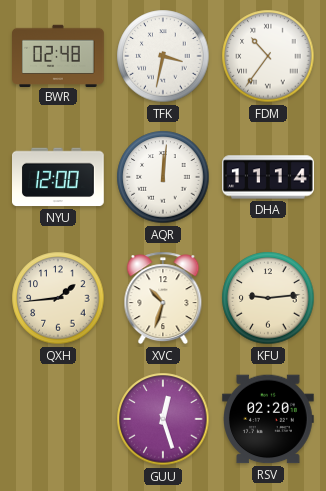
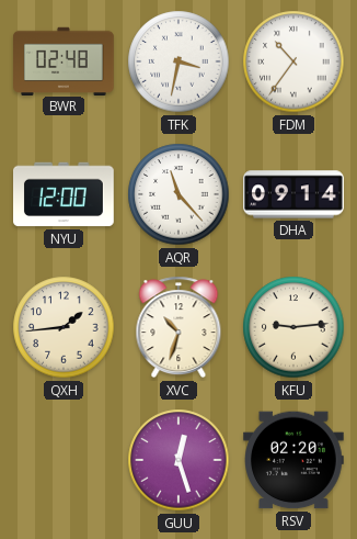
AQR: 12:01 -> 11:23 (178, 194)
DHA: 11:14 -> 09:14 (293, 194)
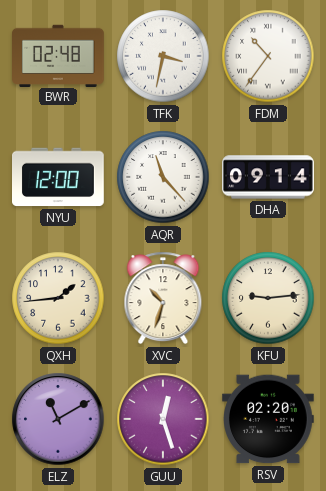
ELZ: none -> 11:10 (58, 419)
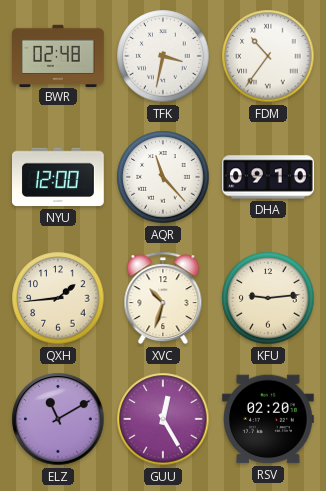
DHA: 09:14 -> 09:10 (268, 177)
GUU: 12:27 -> 12:25 (163, 419)
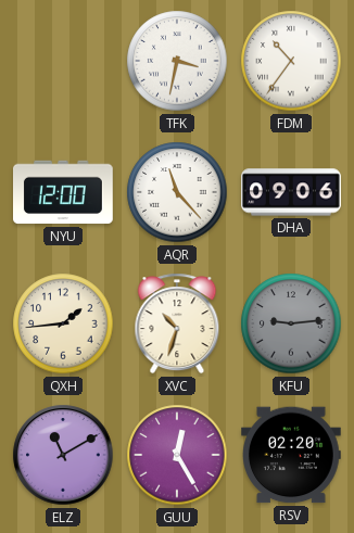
BWR: 02:48 -> none (59, 55)
DHA: 09:10 -> 09:06 (291, 192)
KFU dial: cream -> grey (291, 323)
